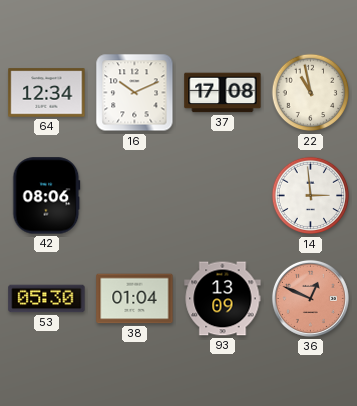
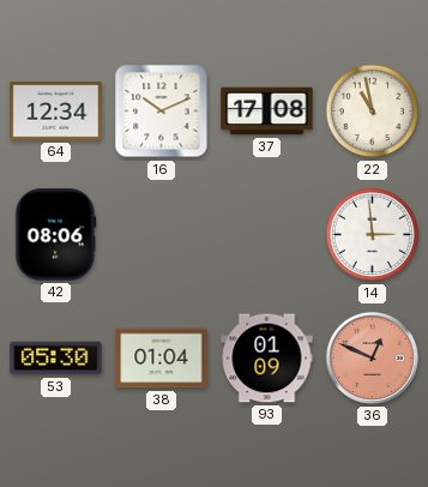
93: 13:09 -> 01:09 (267, 359)
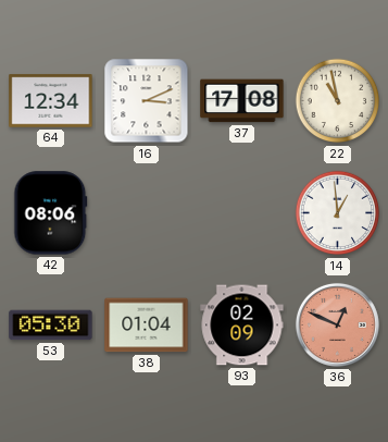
16: 10:11 -> 3:11 (147, 101)
14: 2:59 -> 12:59 (338, 213)
93: 01:09 -> 02:09 (242, 326)
